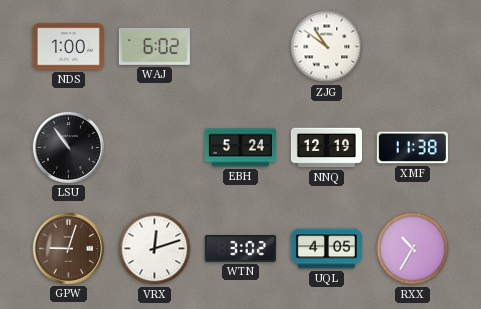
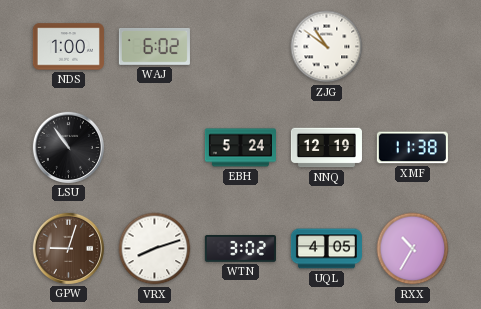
VRX: 12:12 -> 8:12 (155, 249)
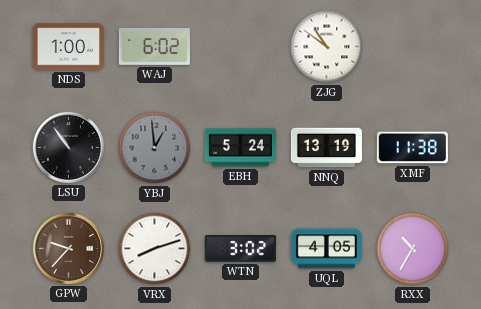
YBJ: none -> 12:59 (155, 148)
NNQ: 12:19 -> 13:19 (326, 148)
GPW: 9:03 -> 9:37 (68, 248)
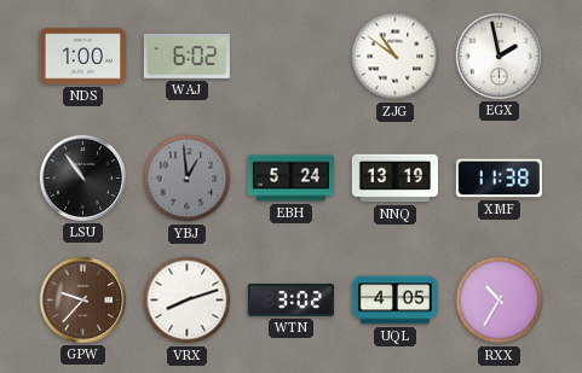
EGX: none -> 1:58 (499, 56)
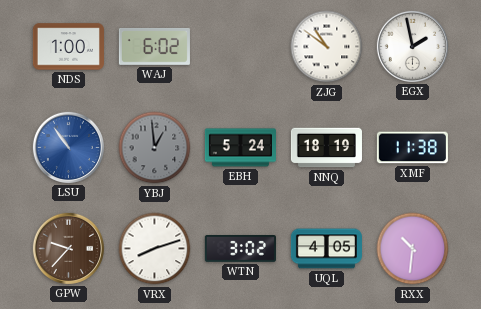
LSU dial: black -> blue (68, 147)
NNQ: 13:19 -> 18:19 (326, 148)
RXX: 10:35 -> 10:31 (413, 249)
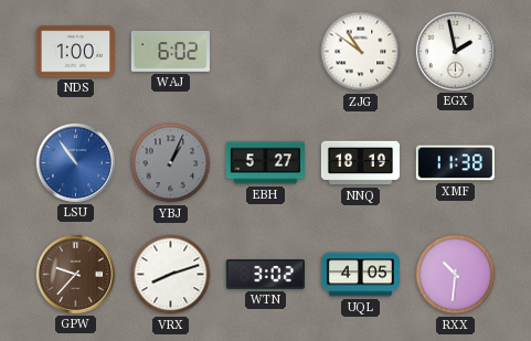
YBJ: 12:59 -> 1:04 (171, 163)
EBH: 5:24 -> 5:27 (265, 163)
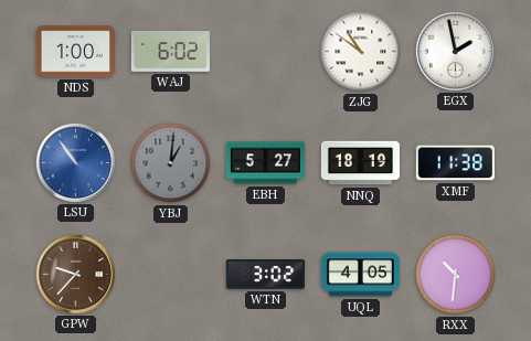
YBJ: 1:04 -> 1:01 (171, 163)
VRX: 8:12 -> none (171, 275)
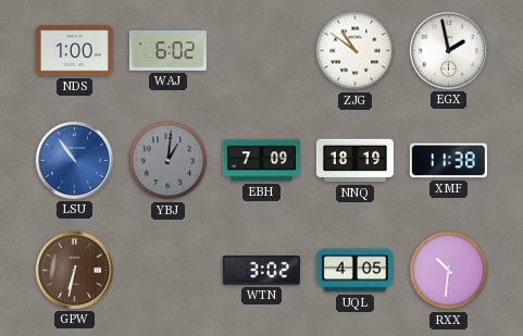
EBH: 5:27 -> 7:09 (261, 161)
GPW: 9:37 -> 6:32 (74, 270)
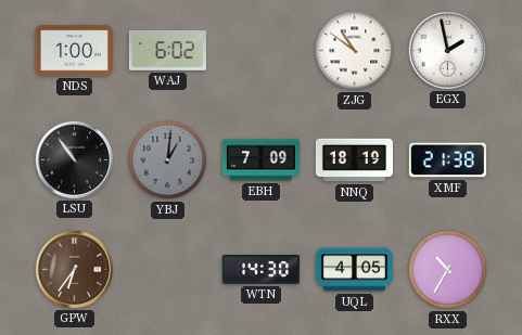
LSU dial: blue -> black (74, 159)
XMF: 11:38 -> 21:38 (447, 160)
GPW: 6:32 -> 6:36 (74, 269)
WTN: 3:02 -> 14:30 (260, 270)
RXX: 10:31 -> 10:35 (448, 270)
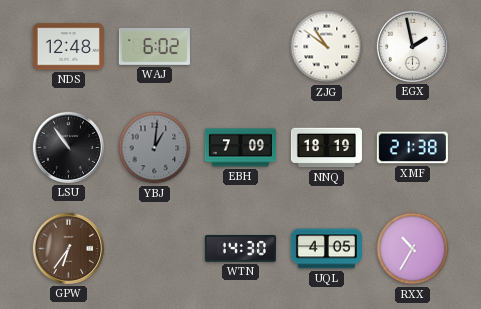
NDS: 1:00 -> 12:48 (68, 47)
